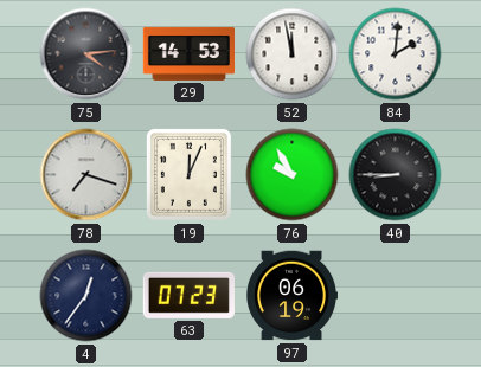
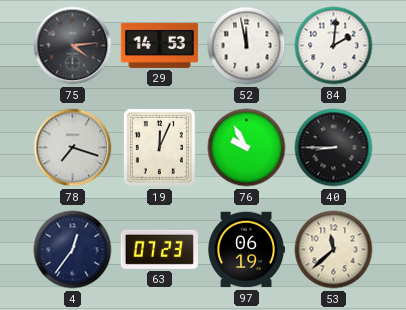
53: none -> 11:38 (334, 250)
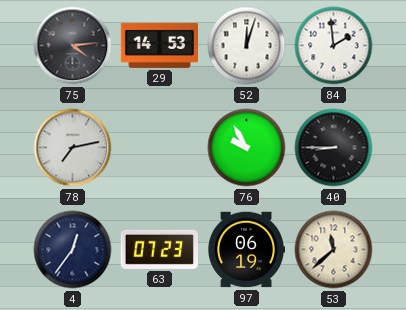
52: 11:58 -> 12:03 (247, 46)
84: 2:01 -> 1:59 (334, 46)
78: 7:18 -> 7:13 (73, 148)
19: 12:04 -> none (159, 147)
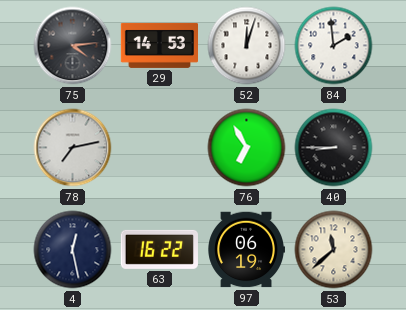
76: 9:55 -> 6:55 (247, 148)
4: 12:36 -> 12:28 (73, 250)
63: 07:23 -> 16:22 (159, 249)
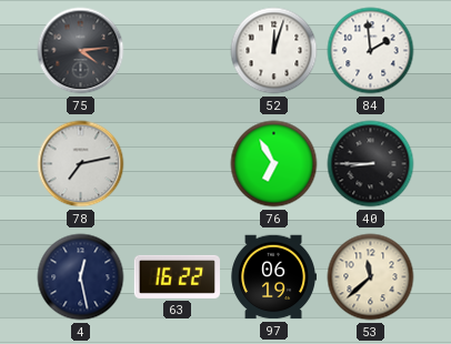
29: 14:53 -> none (159, 45)
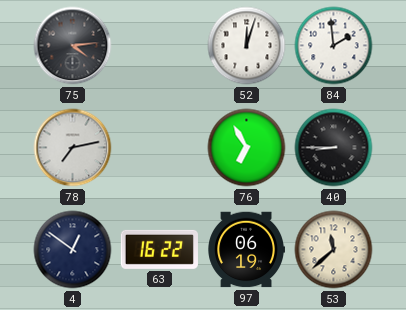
4: 12:28 -> 12:51 (73, 250)
